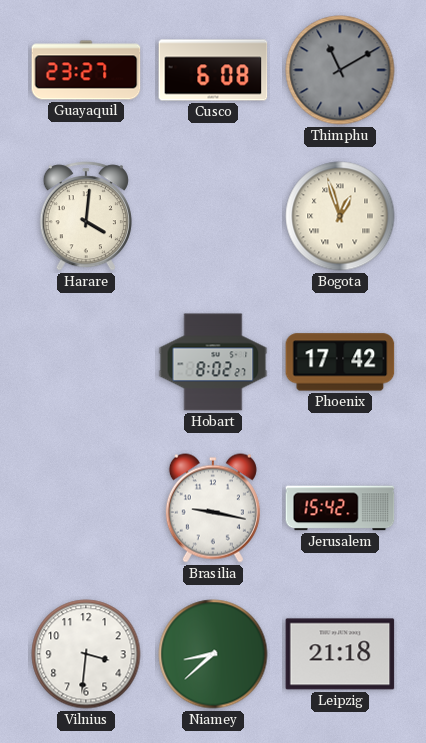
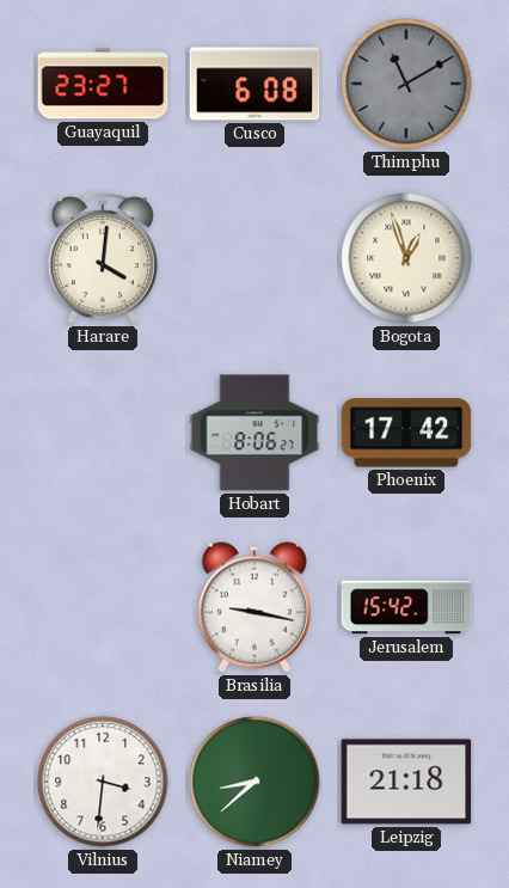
Hobart: 8:02 -> 8:06 (254, 433)
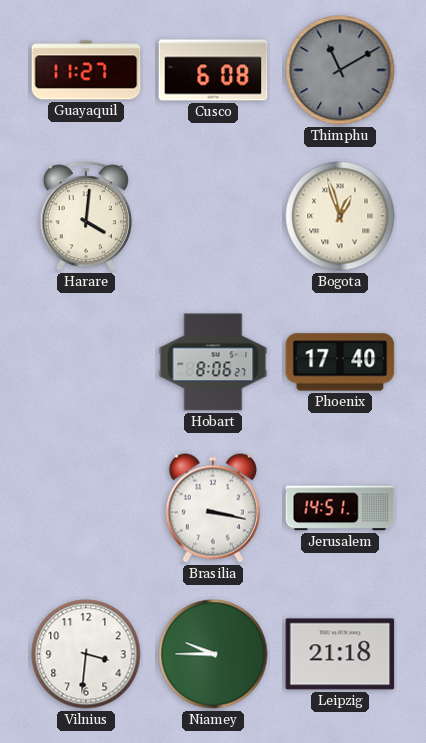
Guayaquil: 23:27 -> 11:27 (86, 70)
Phoenix: 17:42 -> 17:40 (340, 362)
Brasilia: 9:17 -> 3:17 (213, 508)
Jerusalem: 15:42 -> 14:51 (340, 508)
Niamey: 8:38 -> 9:45 (213, 654)
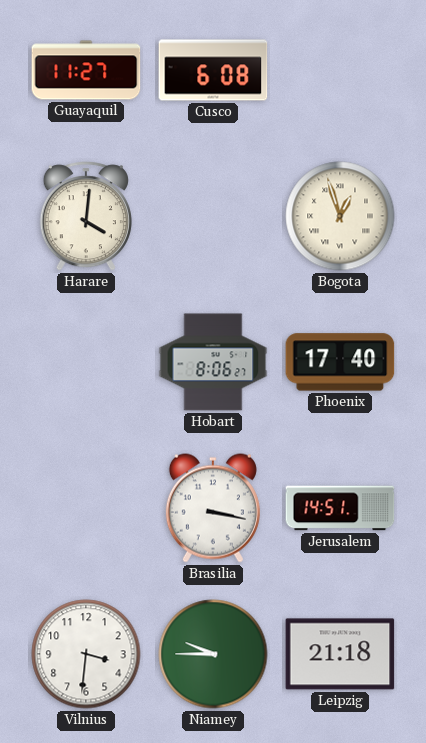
Thimphu: 11:10 -> none (340, 70)
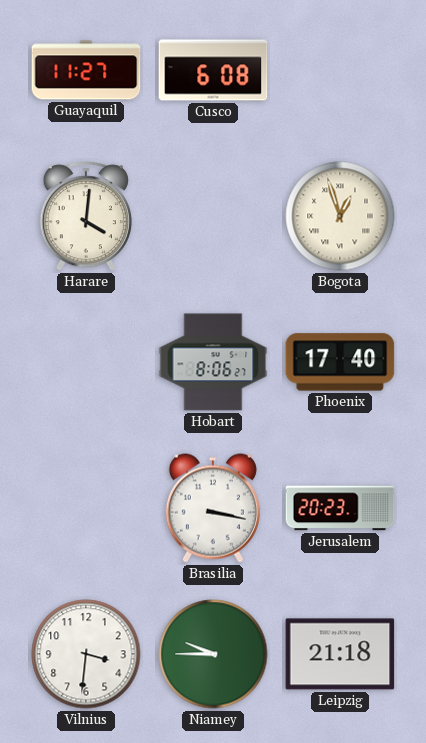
Jerusalem: 14:51 -> 20:23 (340, 508)
